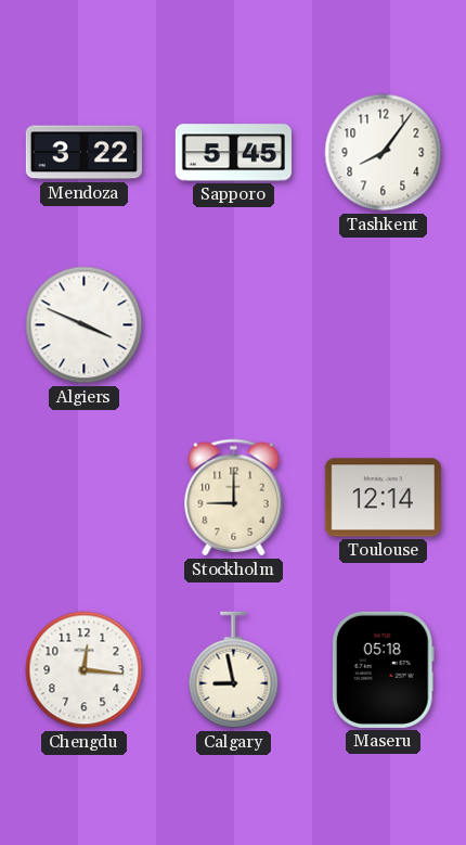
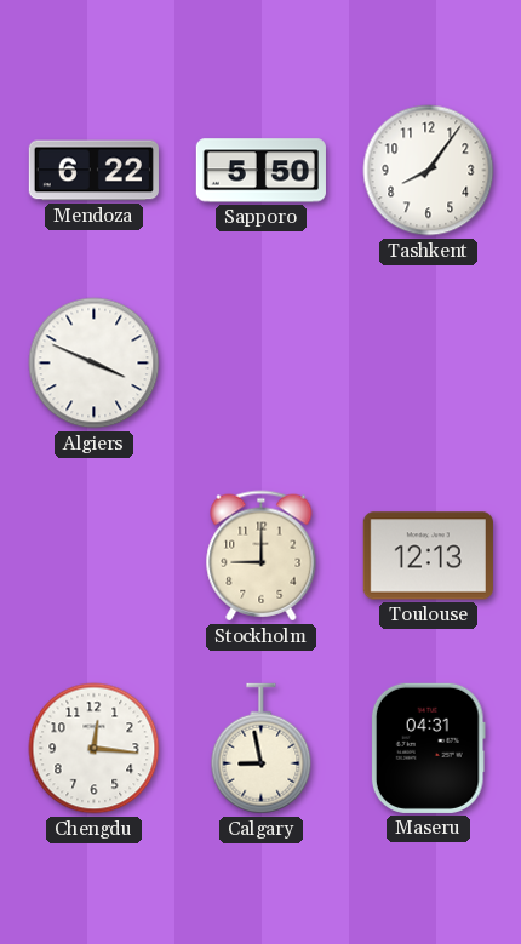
Mendoza: 3:22 -> 6:22 (93, 171)
Sapporo: 5:45 -> 5:50 (260, 171)
Toulouse: 12:14 -> 12:13 (428, 556)
Maseru: 05:18 -> 04:31 (428, 748)
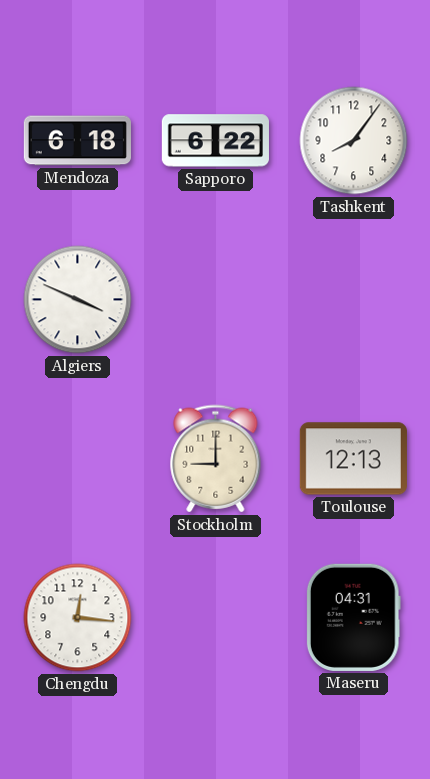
Mendoza: 6:22 -> 6:18 (77, 141)
Sapporo: 5:50 -> 6:22 (215, 141)
Calgary: 8:58 -> none (262, 749)
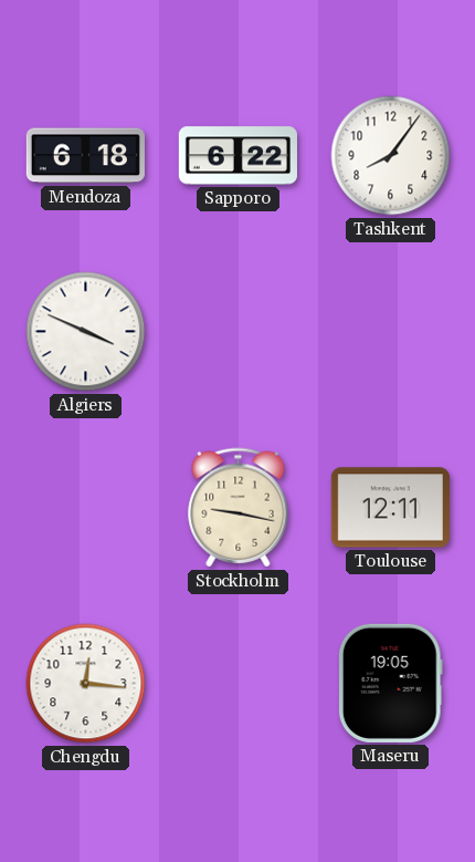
Stockholm: 9:00 -> 9:17 (239, 508)
Toulouse: 12:13 -> 12:11 (390, 508)
Maseru: 04:31 -> 19:05 (390, 683)
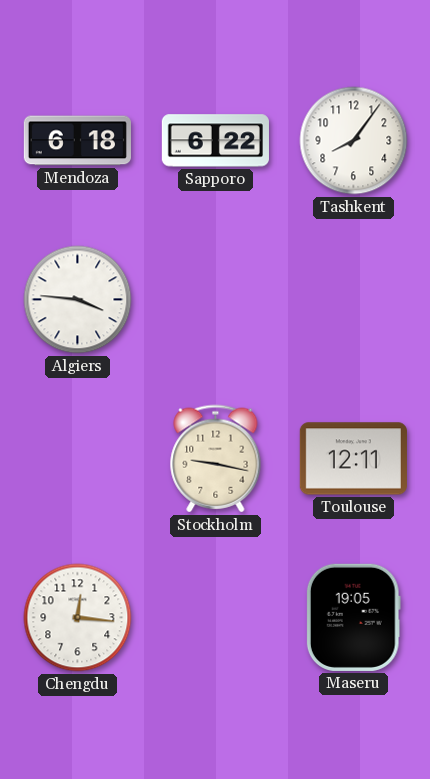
Algiers: 3:49 -> 3:46 (78, 300)
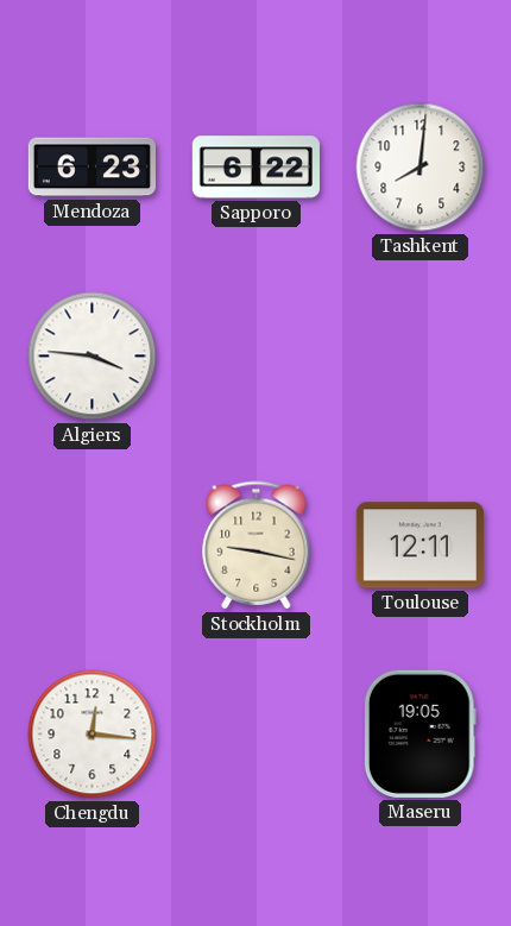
Mendoza: 6:18 -> 6:23 (92, 168)
Tashkent: 8:06 -> 8:01 (421, 168)
